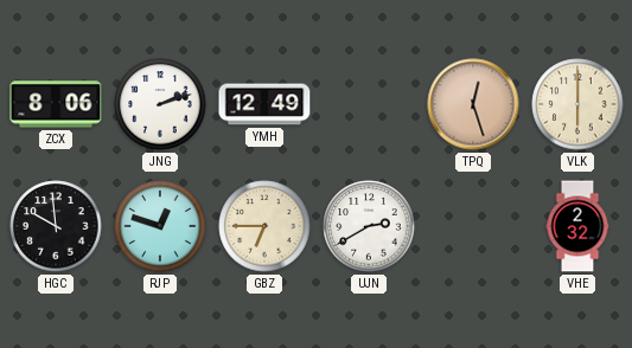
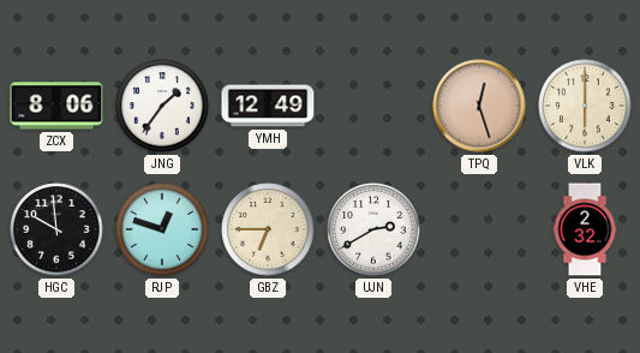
JNG: 2:12 -> 1:36 (162, 106)
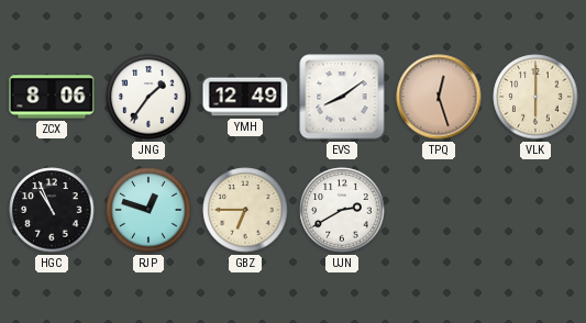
EVS: none -> 8:09 (342, 97)
HGC: 9:59 -> 10:56 (52, 210)
VHE: 2:32 -> none (585, 229)
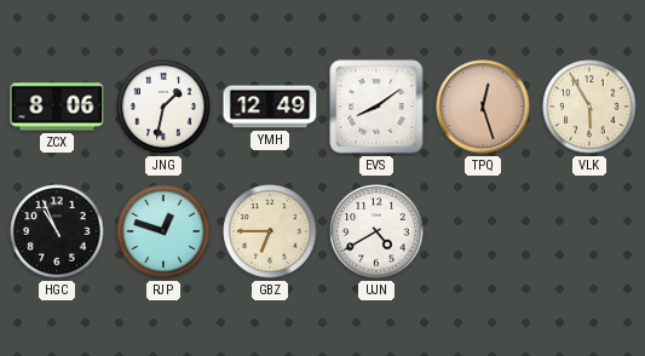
JNG: 1:36 -> 1:32 (163, 107)
VLK: 6:00 -> 5:55 (589, 107)
UJN: 2:40 -> 4:40 (376, 231)
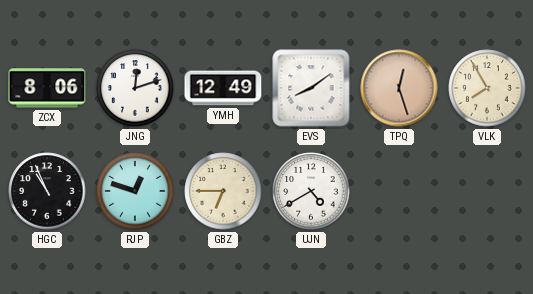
JNG: 1:32 -> 12:12 (135, 88)
VLK: 5:55 -> 7:55 (487, 88)
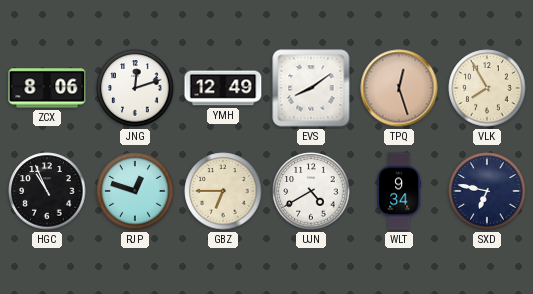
WLT: none -> 9:34 (399, 191)
SXD: none -> 6:47 (487, 191)
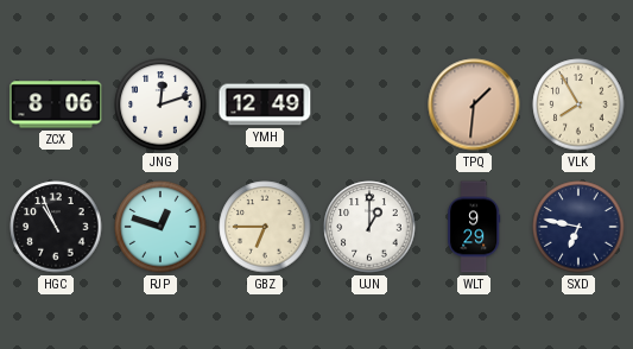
EVS: 8:09 -> none (311, 88)
TPQ: 12:27 -> 1:31 (474, 104)
UJN: 4:40 -> 1:00 (369, 227)
WLT: 9:34 -> 9:29 (474, 227)
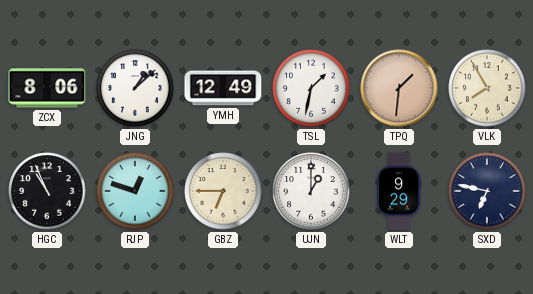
JNG: 12:12 -> 1:08 (135, 88)
TSL: none -> 1:32 (311, 88)
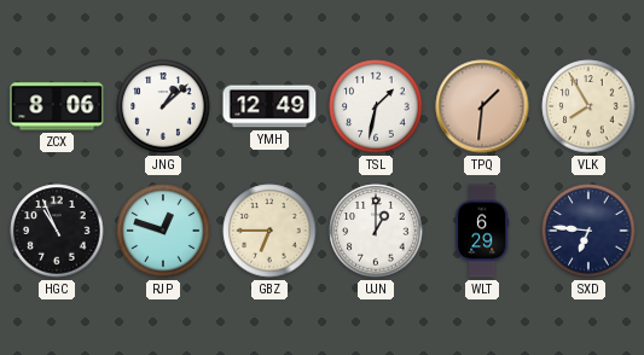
WLT: 9:29 -> 6:29 (482, 231)
SXD: 6:47 -> 6:46 (588, 231)
